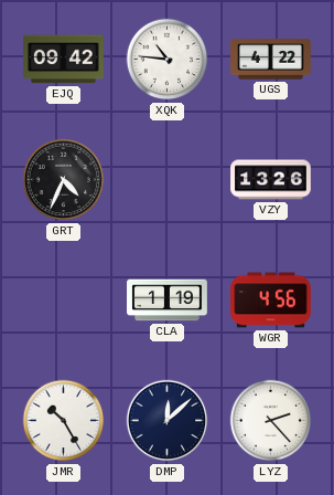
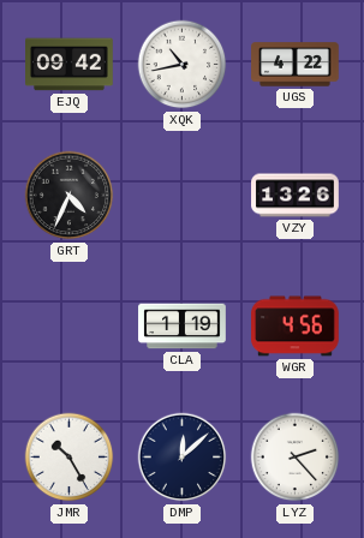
XQK: 10:46 -> 10:43 (183, 65)
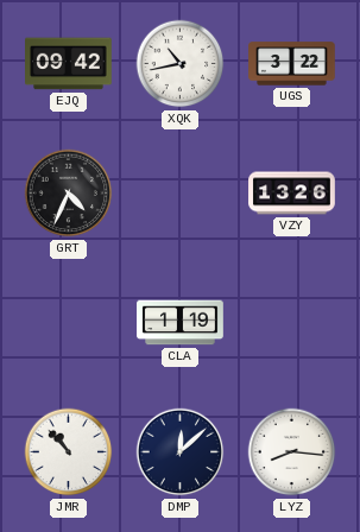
UGS: 4:22 -> 3:22 (292, 64)
WGR: 4:56 -> none (296, 327)
JMR: 10:25 -> 10:53 (69, 452)
LYZ: 2:23 -> 8:16 (292, 452)
